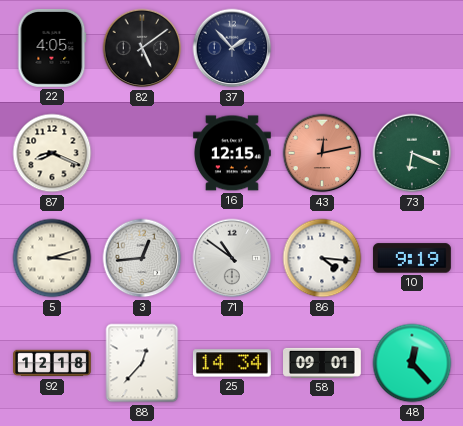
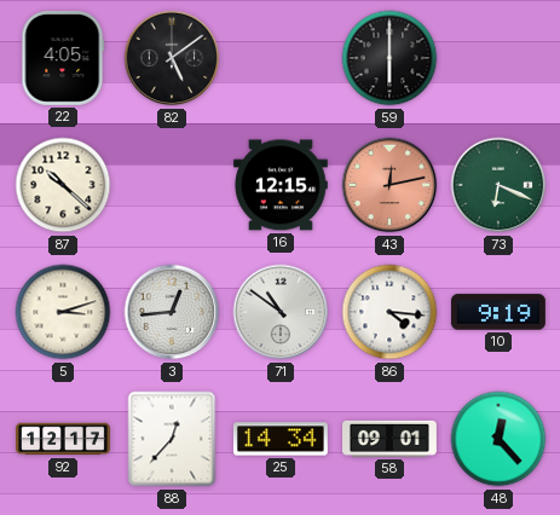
37: 1:53 -> none (232, 48)
59: none -> 6:00 (389, 58)
87: 8:19 -> 10:22 (63, 185)
92: 12:18 -> 12:17 (64, 439)
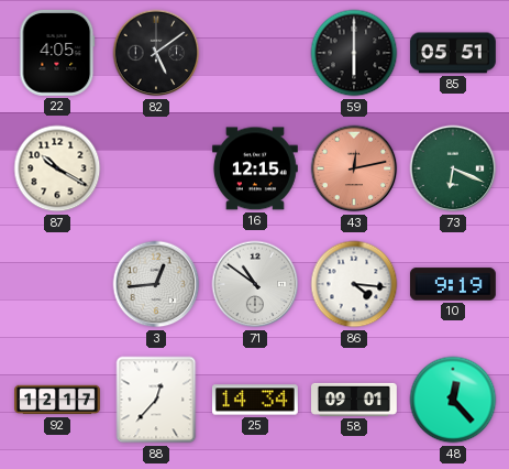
85: none -> 05:51 (453, 53)
87: 10:22 -> 10:20 (57, 168)
5: 3:12 -> none (63, 312)
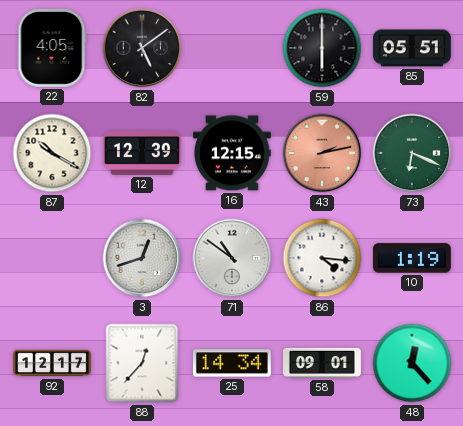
12: none -> 12:39 (143, 154)
43: 12:13 -> 2:13 (322, 153)
3: 12:44 -> 12:42 (142, 258)
10: 9:19 -> 1:19 (412, 258)
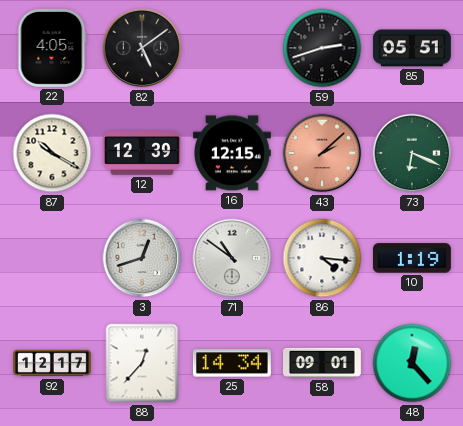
59: 6:00 -> 2:42 (322, 48)
43: 2:13 -> 2:08 (322, 153)
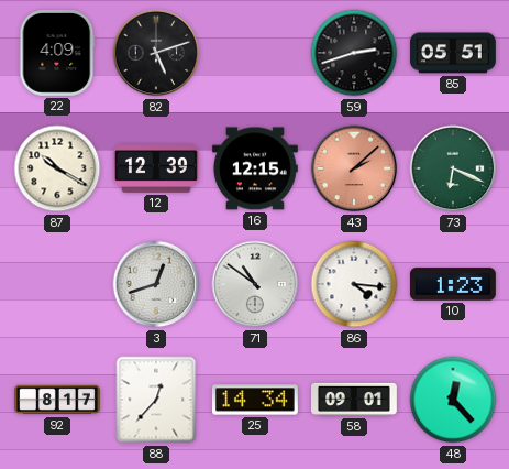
22: 4:05 -> 4:09 (57, 53)
82: 5:09 -> 5:12 (156, 53)
10: 1:19 -> 1:23 (453, 284)
92: 12:17 -> 8:17 (58, 400)
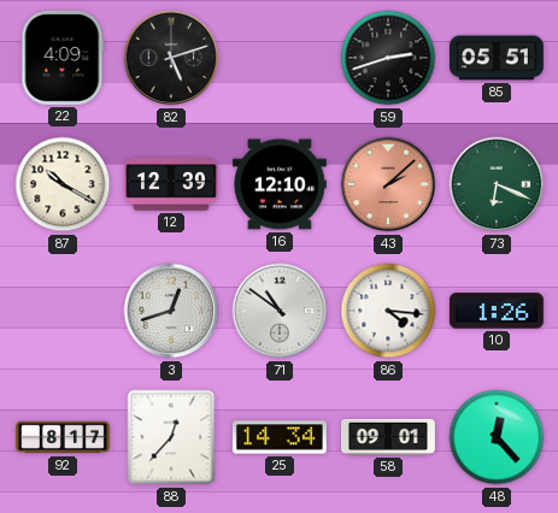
16: 12:15 -> 12:10 (280, 184)
10: 1:23 -> 1:26 (497, 311)
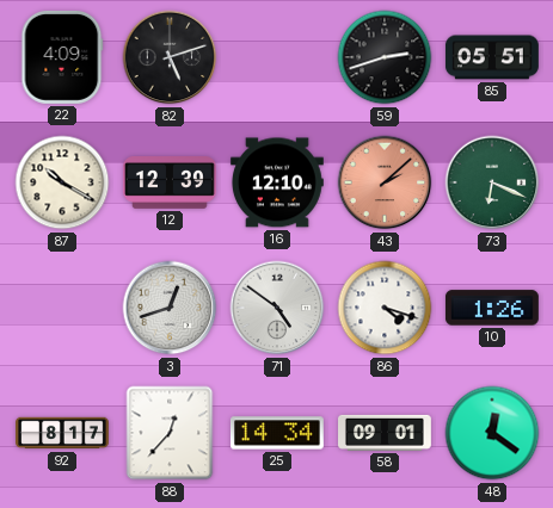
71: 10:51 -> 4:51 (277, 308)
86: 4:16 -> 4:18 (385, 308)
48: 12:23 -> 12:21 (492, 433)
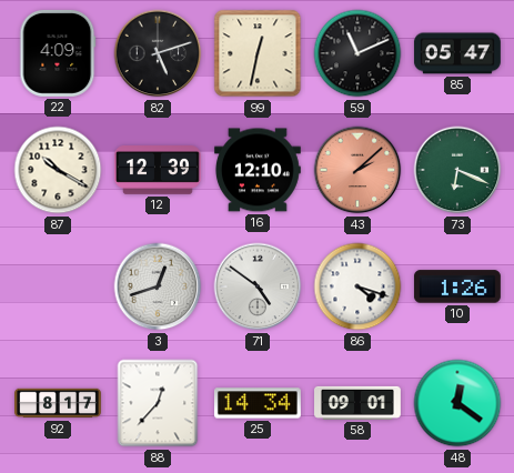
99: none -> 12:32 (258, 53)
59: 2:42 -> 11:11 (357, 53)
85: 05:51 -> 05:47 (457, 53)
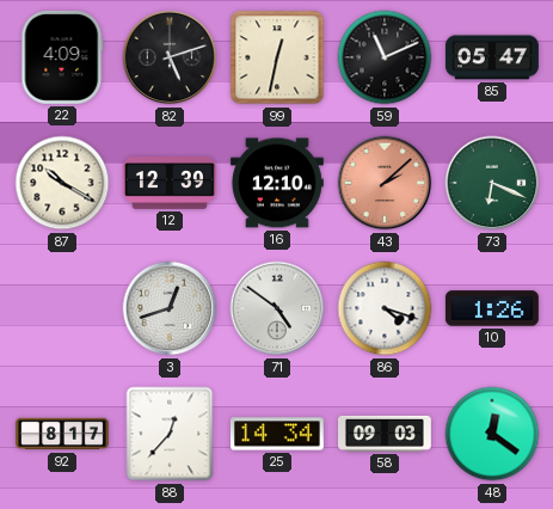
58: 09:01 -> 09:03 (386, 434)
